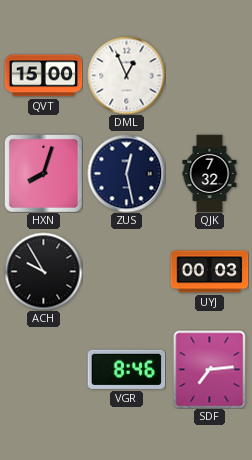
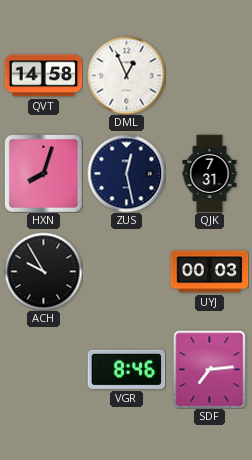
QVT: 15:00 -> 14:58 (43, 76)
QJK: 7:32 -> 7:31 (210, 173)
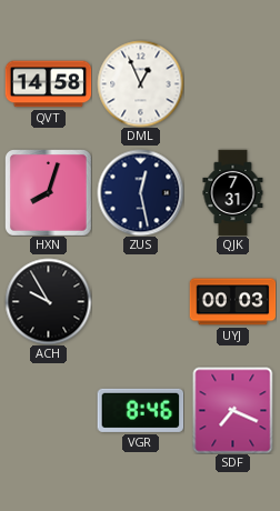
SDF: 7:14 -> 7:19 (233, 410)
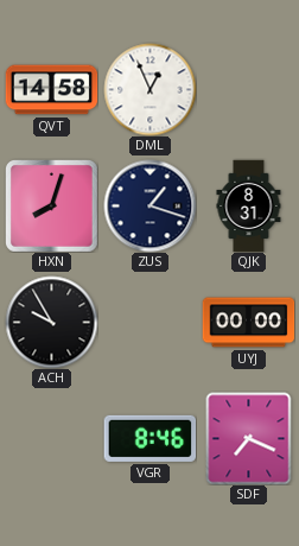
ZUS: 12:28 -> 1:18 (149, 205)
QJK: 7:31 -> 8:31 (249, 205)
UYJ: 00:03 -> 00:00 (248, 323)
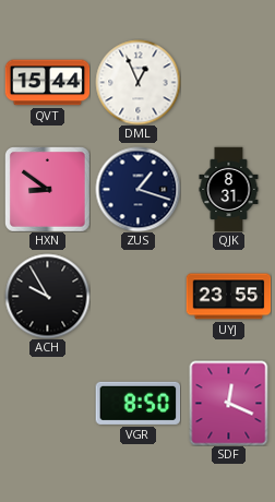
QVT: 14:58 -> 15:44 (47, 83)
HXN: 8:03 -> 8:51 (48, 190)
UYJ: 00:00 -> 23:55 (228, 297)
VGR: 8:46 -> 8:50 (137, 403)
SDF: 7:19 -> 12:19 (229, 403)
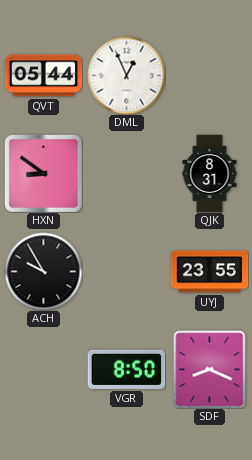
QVT: 15:44 -> 05:44 (43, 76)
ZUS: 1:18 -> none (137, 189)
SDF: 12:19 -> 8:19 (210, 369)
